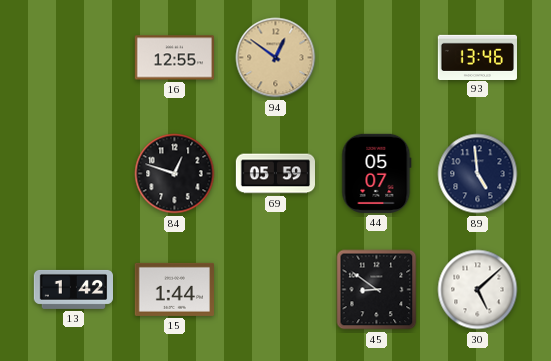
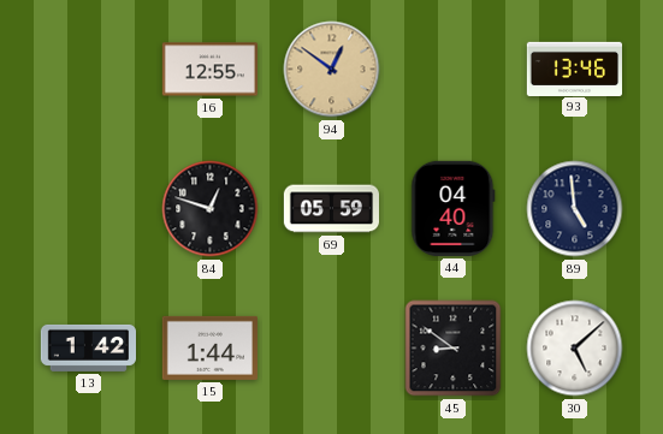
44: 05:07 -> 04:40 (454, 208)
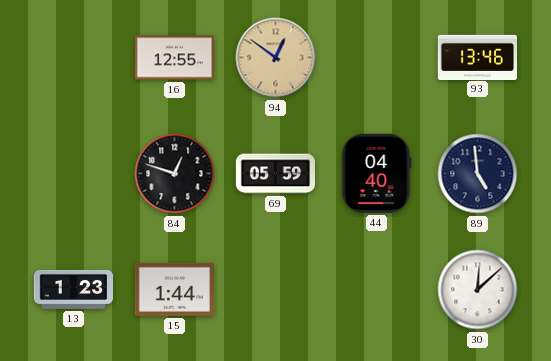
13: 1:42 -> 1:23 (74, 289)
45: 8:51 -> none (454, 349)
30: 5:08 -> 12:08 (478, 290)
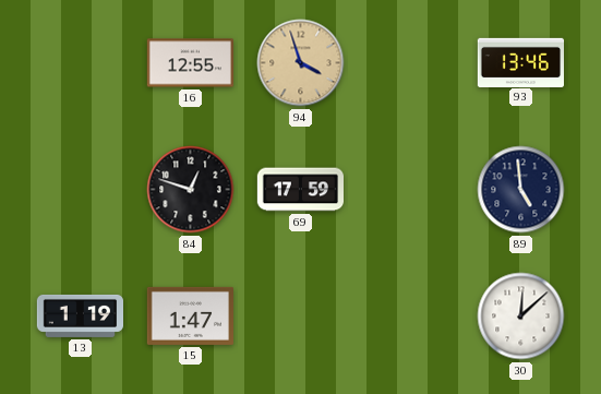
94: 12:51 -> 3:57 (301, 63)
69: 05:59 -> 17:59 (300, 190)
44: 04:40 -> none (377, 173)
13: 1:23 -> 1:19 (81, 315)
15: 1:44 -> 1:47 (190, 315)
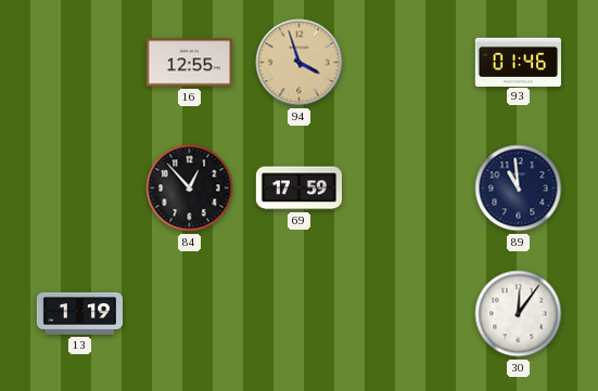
93: 13:46 -> 01:46 (519, 62)
84: 12:48 -> 12:53 (190, 188)
89: 4:59 -> 10:59 (519, 188)
15: 1:47 -> none (190, 315)
30: 12:08 -> 12:06 (519, 314)
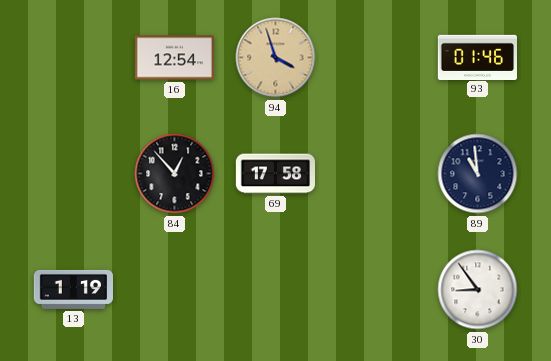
16: 12:55 -> 12:54 (174, 58)
69: 17:59 -> 17:58 (275, 174)
30: 12:06 -> 8:54 (478, 290)
